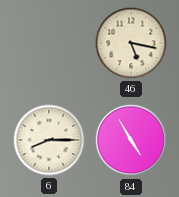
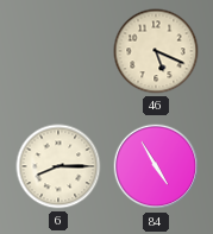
46: 5:17 -> 5:19 (156, 51)
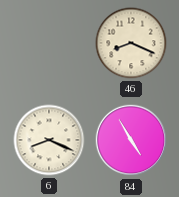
46: 5:19 -> 8:19 (131, 43)
6: 8:15 -> 8:19 (49, 140)
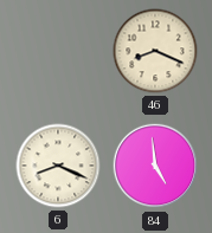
84: 4:55 -> 4:59 (155, 166)
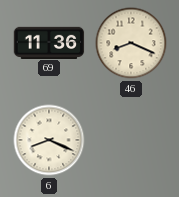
69: none -> 11:36 (49, 42)
84: 4:59 -> none (155, 166)
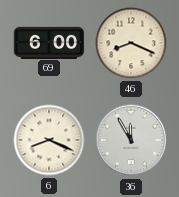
69: 11:36 -> 6:00 (49, 42)
36: none -> 11:55 (131, 140)
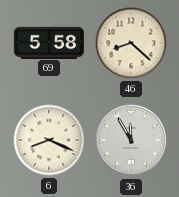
69: 6:00 -> 5:58 (49, 42)
46: 8:19 -> 8:22 (131, 43)
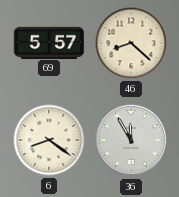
69: 5:58 -> 5:57 (49, 42)
6: 8:19 -> 8:21 (49, 140)
